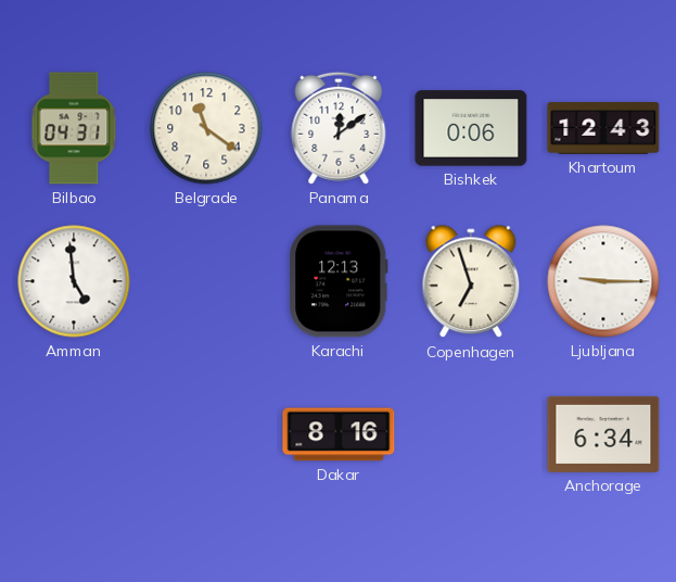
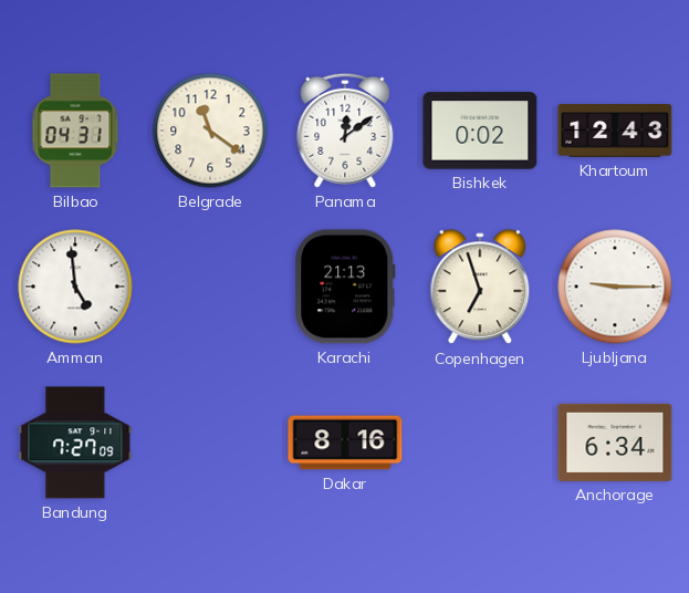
Bishkek: 0:06 -> 0:02 (480, 131)
Karachi: 12:13 -> 21:13 (345, 287)
Bandung: none -> 7:27 (75, 443)
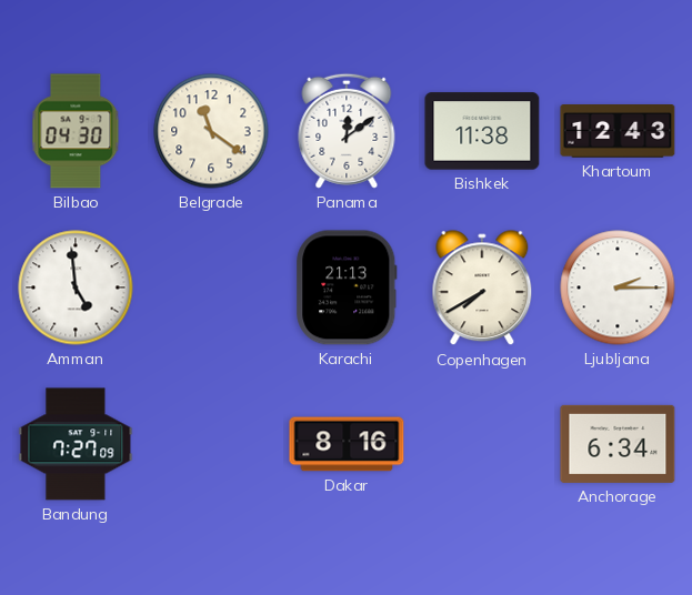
Bilbao: 04:31 -> 04:30 (76, 131)
Bishkek: 0:02 -> 11:38 (482, 131)
Copenhagen: 6:57 -> 7:40 (482, 289)
Ljubljana: 9:15 -> 2:15 (618, 288)
